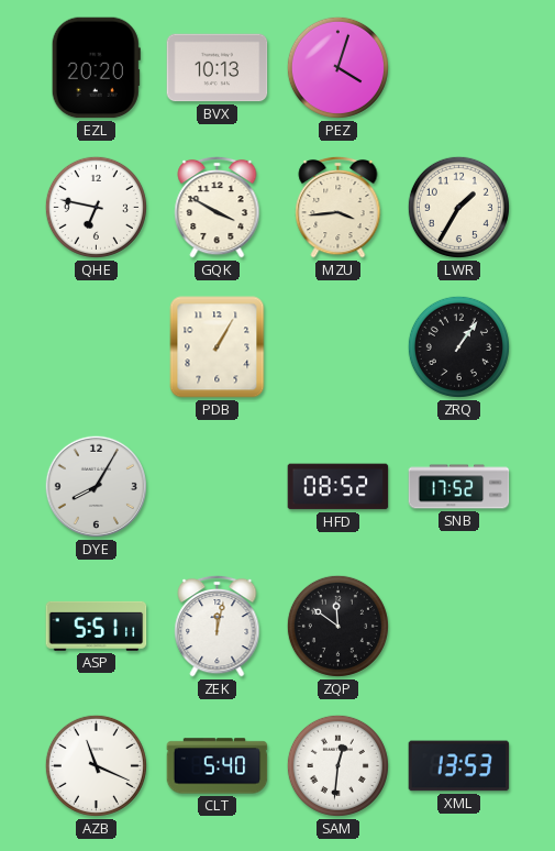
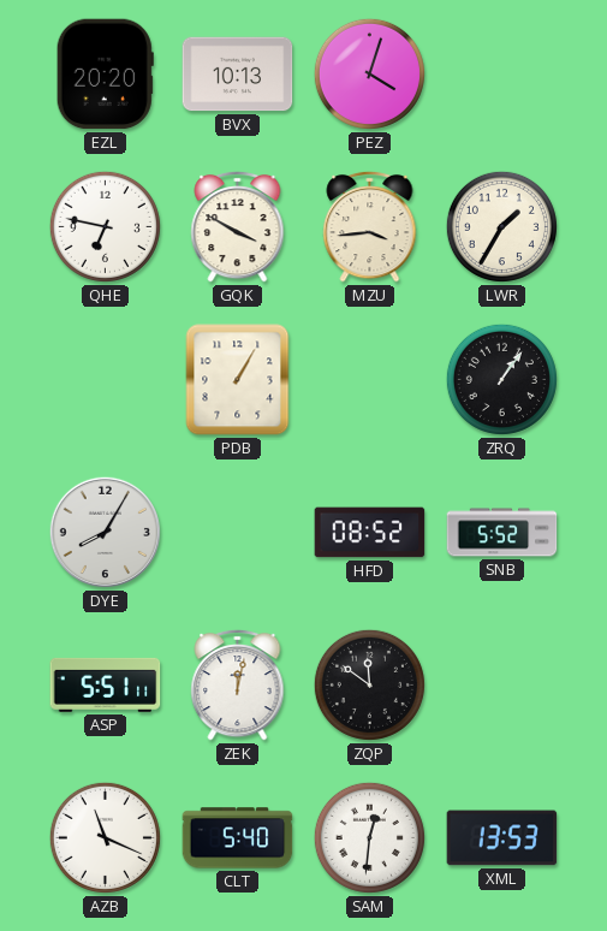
SNB: 17:52 -> 5:52 (502, 533)
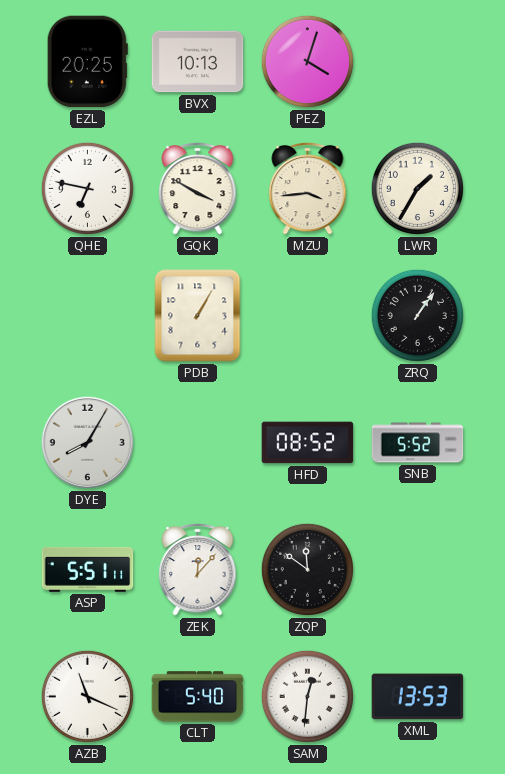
EZL: 20:20 -> 20:25 (87, 62)
ZEK: 12:02 -> 12:07 (198, 569)
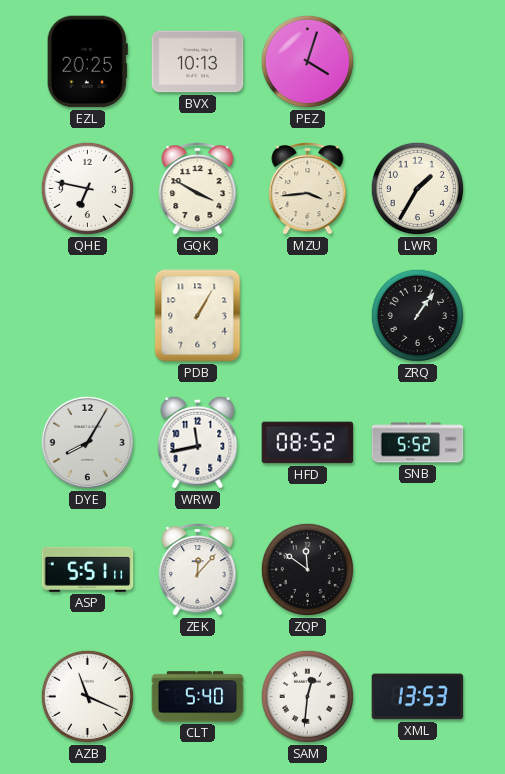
WRW: none -> 11:43 (198, 442)
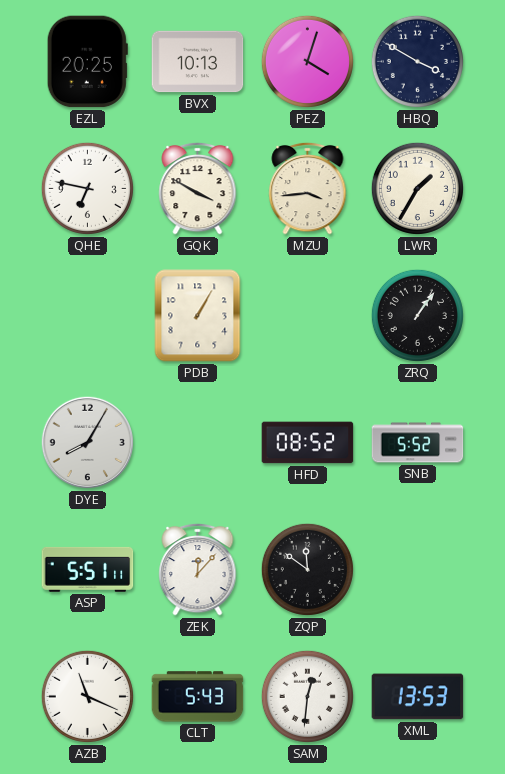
HBQ: none -> 3:50 (417, 61)
WRW: 11:43 -> none (198, 442)
CLT: 5:40 -> 5:43 (198, 697)
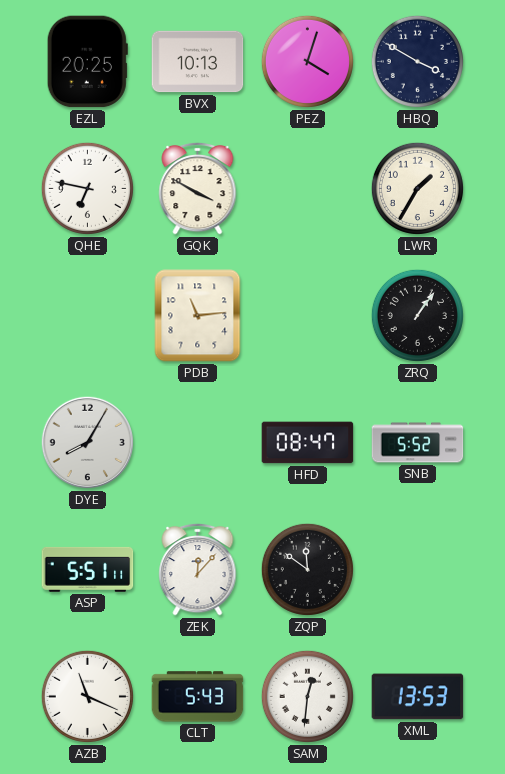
MZU: 3:44 -> none (308, 188)
PDB: 1:05 -> 11:14 (198, 316)
HFD: 08:52 -> 08:47 (308, 443)
